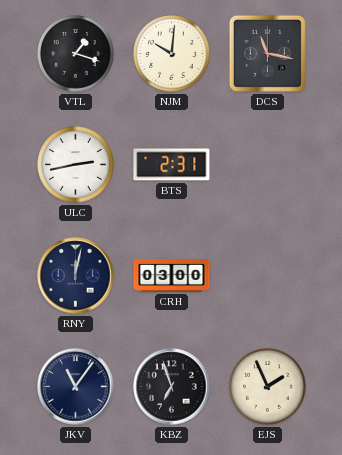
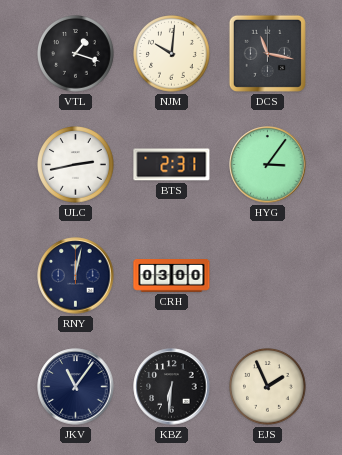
HYG: none -> 3:06 (268, 165)
KBZ: 6:57 -> 6:31 (172, 387)
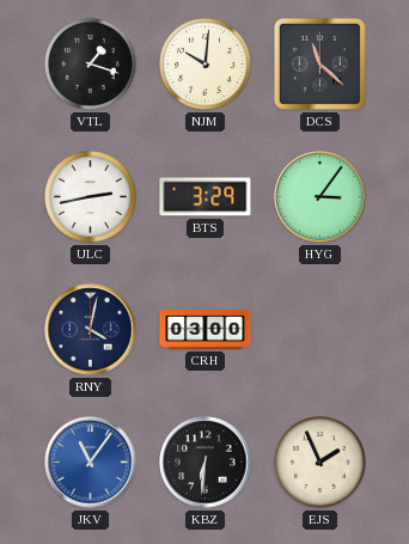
DCS: 11:17 -> 11:22 (319, 63)
BTS: 2:31 -> 3:29 (206, 197)
RNY: 12:02 -> 4:02 (91, 330)
JKV dial: navy -> blue (91, 463)
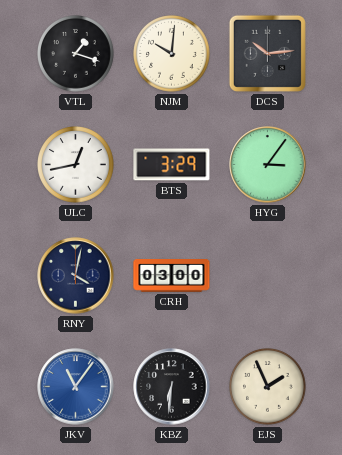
DCS: 11:22 -> 10:14 (267, 53)
ULC: 2:43 -> 12:43 (76, 165)
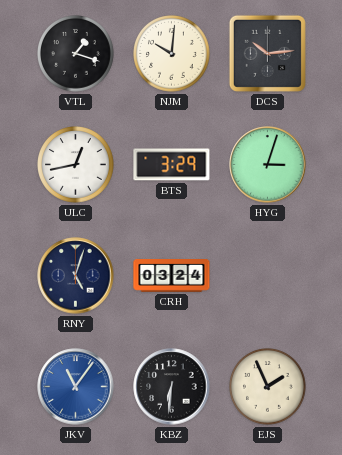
HYG: 3:06 -> 3:03 (268, 165)
RNY: 4:02 -> 5:03 (76, 276)
CRH: 03:00 -> 03:24 (172, 276)
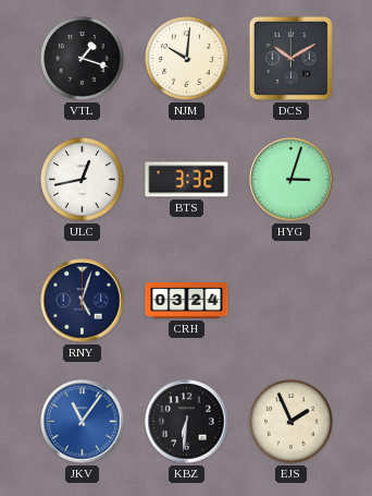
DCS: 10:14 -> 10:10 (290, 58)
BTS: 3:29 -> 3:32 (187, 180)
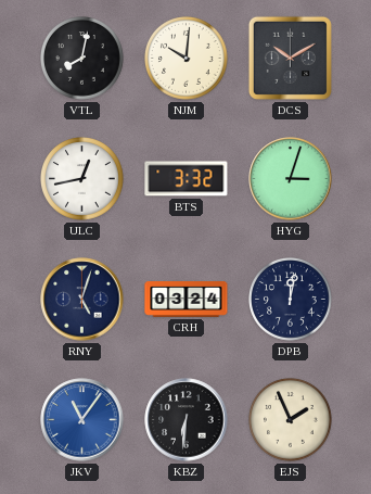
VTL: 1:18 -> 8:02 (82, 59)
DPB: none -> 12:02 (291, 300)
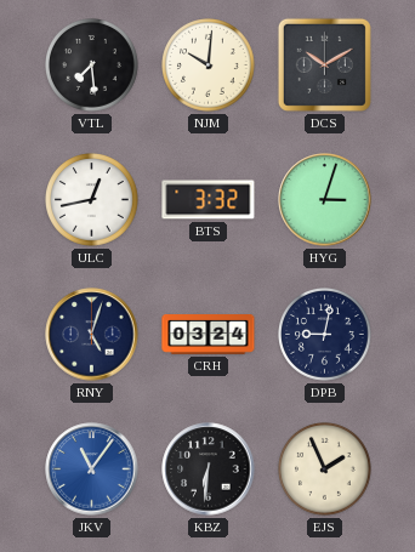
VTL: 8:02 -> 7:29 (92, 66)
DPB: 12:02 -> 9:02 (325, 335)
